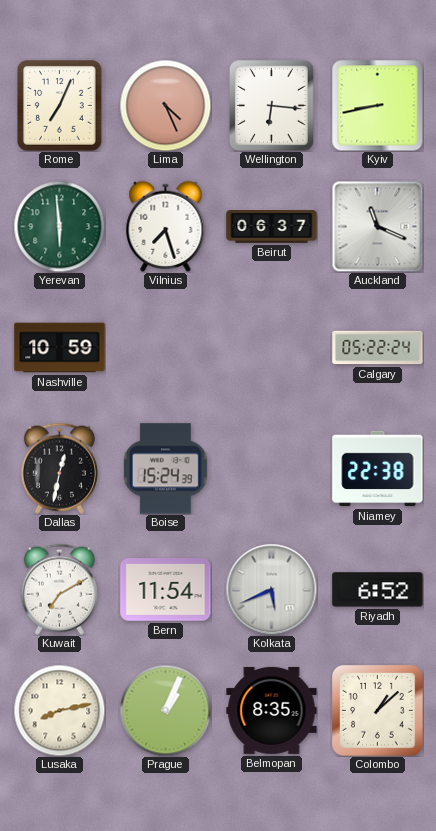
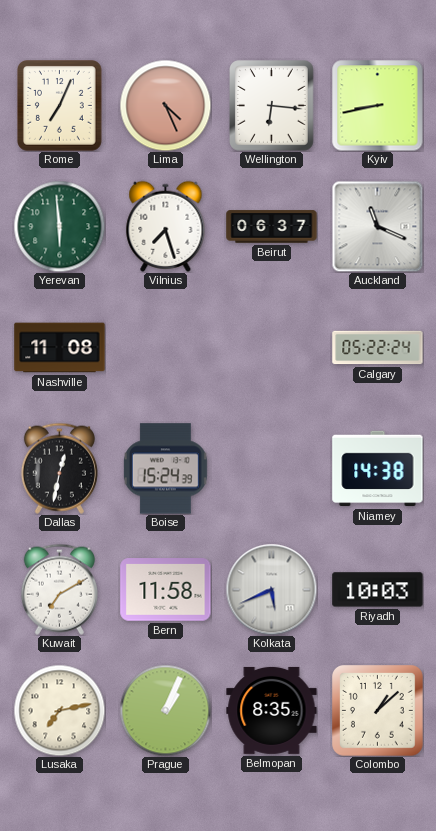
Nashville: 10:59 -> 11:08 (60, 348)
Niamey: 22:38 -> 14:38 (378, 469)
Bern: 11:54 -> 11:58 (166, 590)
Riyadh: 6:52 -> 10:03 (378, 590)
Lusaka: 8:13 -> 7:13 (59, 710)
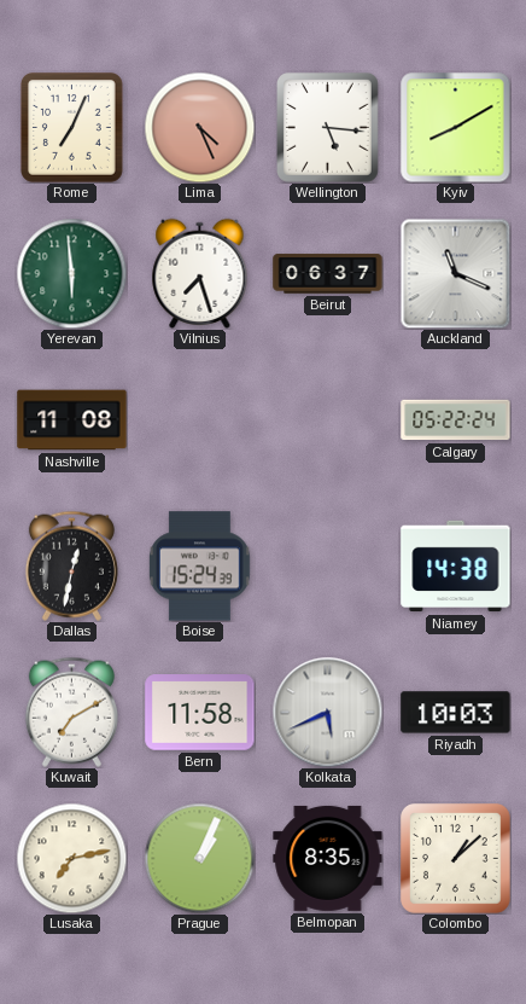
Wellington: 6:16 -> 5:16 (328, 128)
Kyiv: 8:43 -> 8:10 (455, 127)
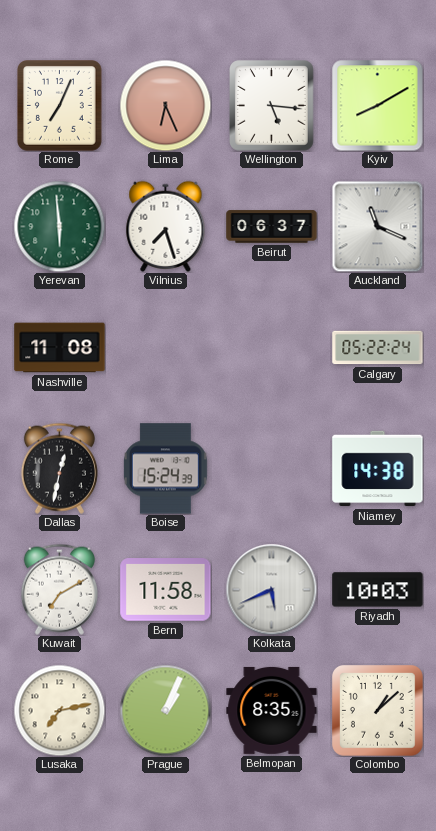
Lima: 4:26 -> 6:26 (165, 105)
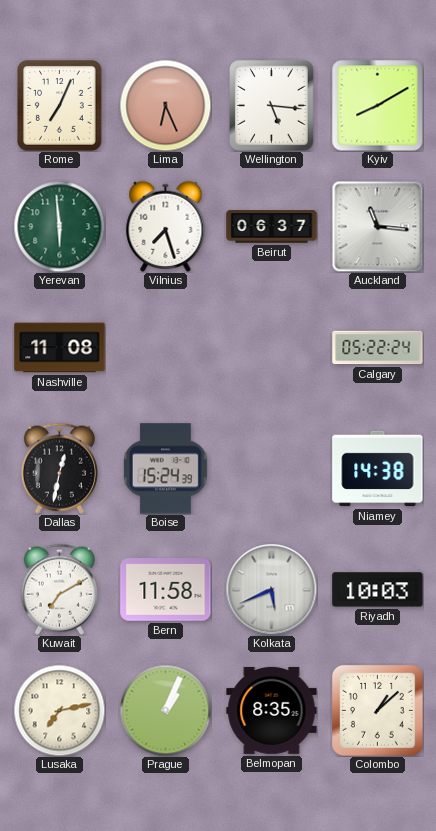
Auckland: 11:19 -> 11:16 (377, 226)
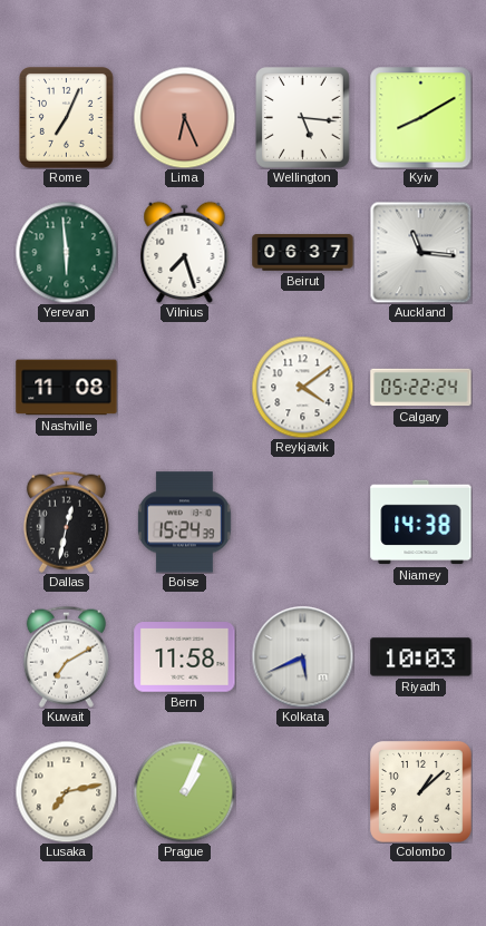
Reykjavik: none -> 4:09 (302, 387)
Belmopan: 8:35 -> none (272, 710)
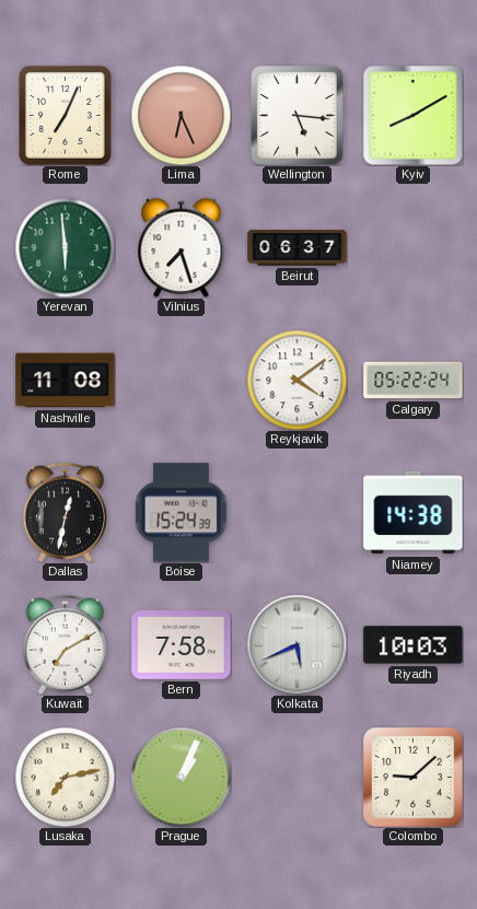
Auckland: 11:16 -> none (420, 252)
Bern: 11:58 -> 7:58 (182, 645)
Colombo: 1:08 -> 9:08 (414, 778)
